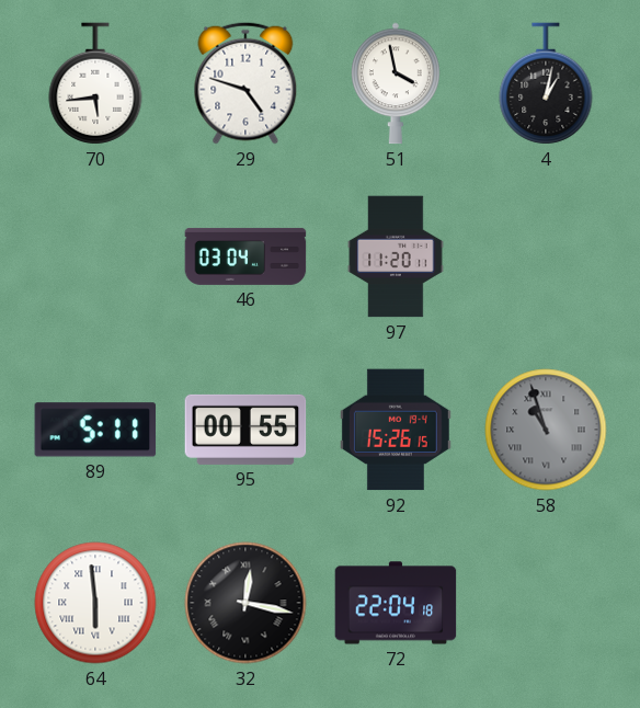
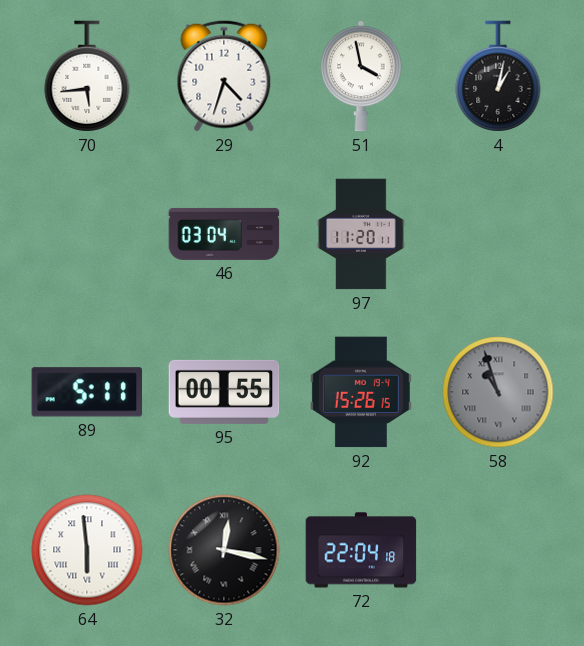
29: 4:48 -> 4:33 (224, 76)
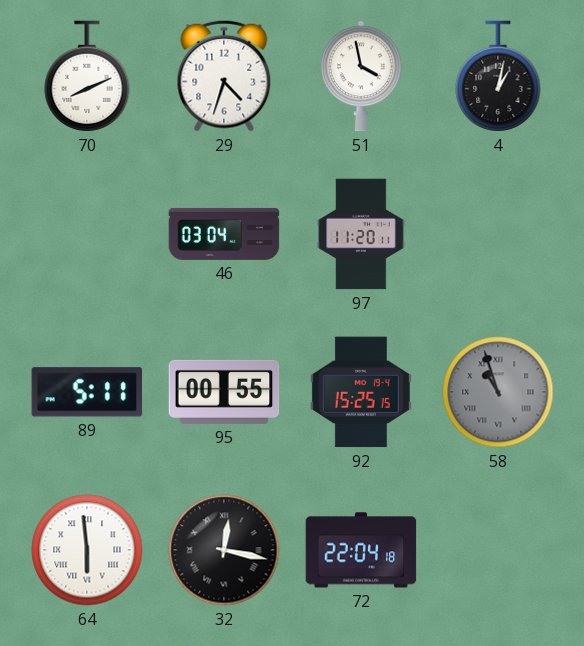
70: 5:44 -> 8:11 (87, 76)
92: 15:26 -> 15:25 (361, 392)
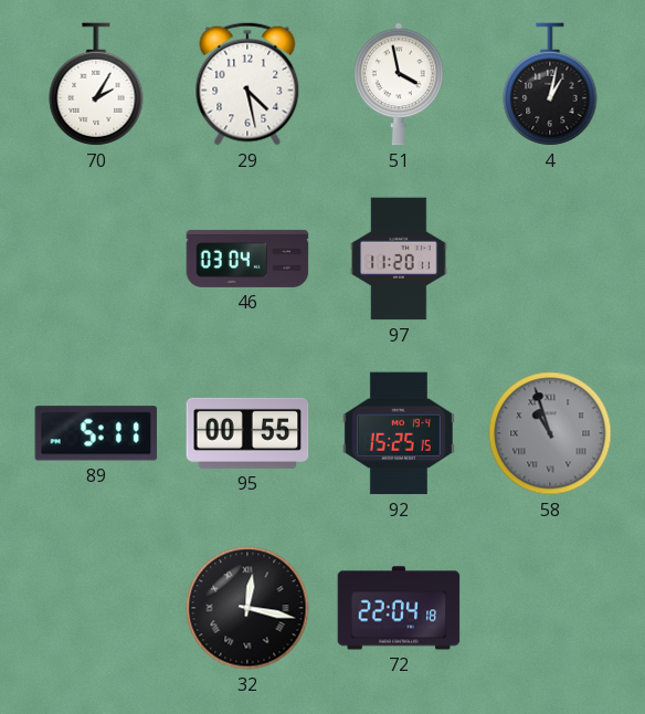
70: 8:11 -> 2:05 (96, 84)
29: 4:33 -> 4:28 (247, 84)
64: 5:59 -> none (87, 550)
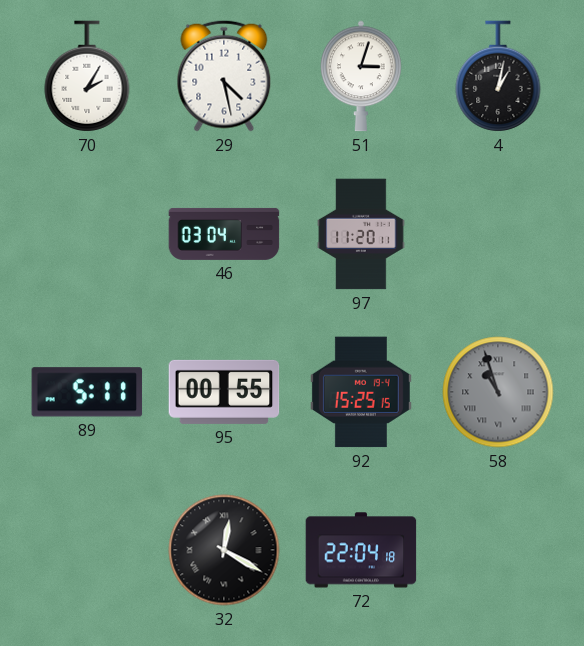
51: 3:58 -> 3:03 (362, 76)
32: 12:17 -> 12:20 (224, 550)
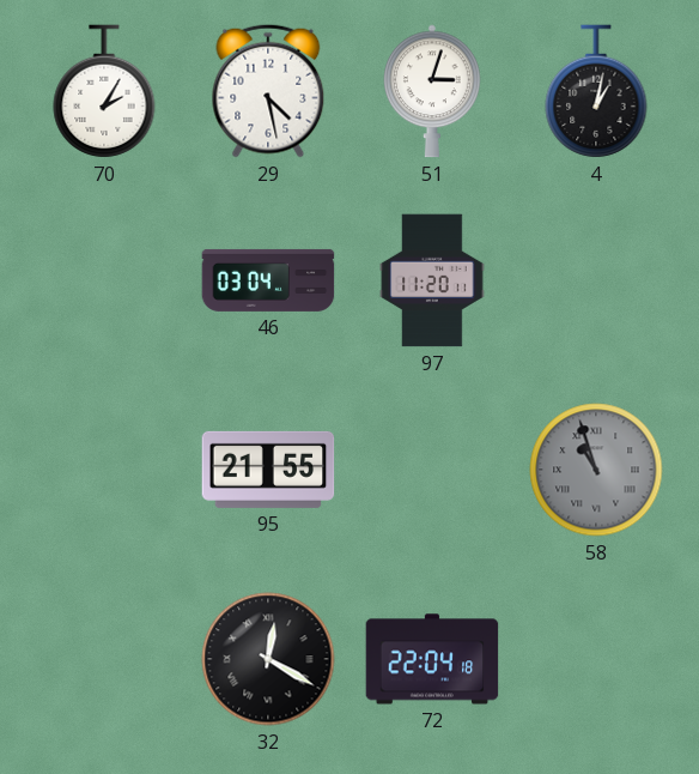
89: 5:11 -> none (87, 392)
95: 00:55 -> 21:55 (268, 470)
92: 15:25 -> none (361, 392)
